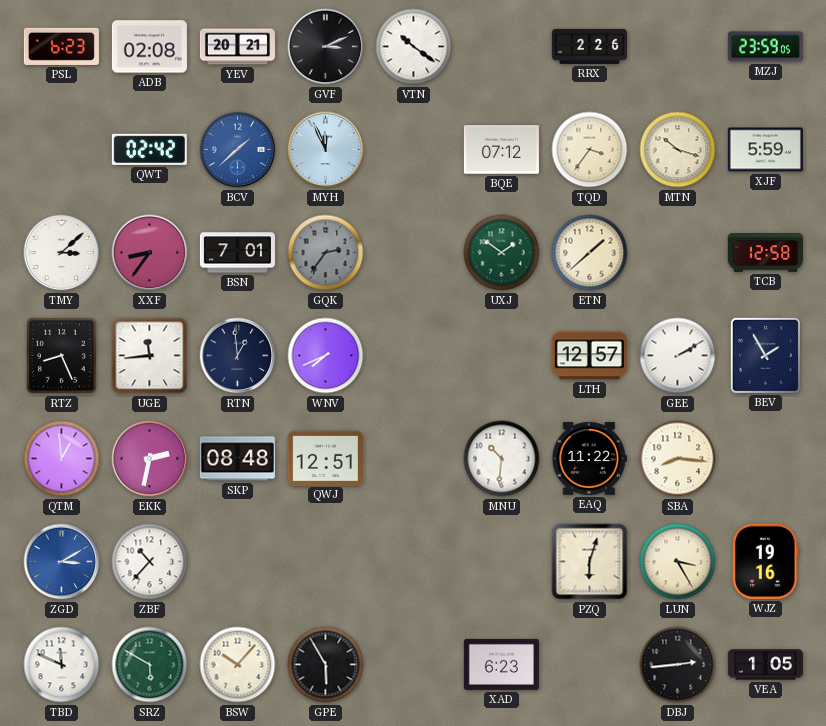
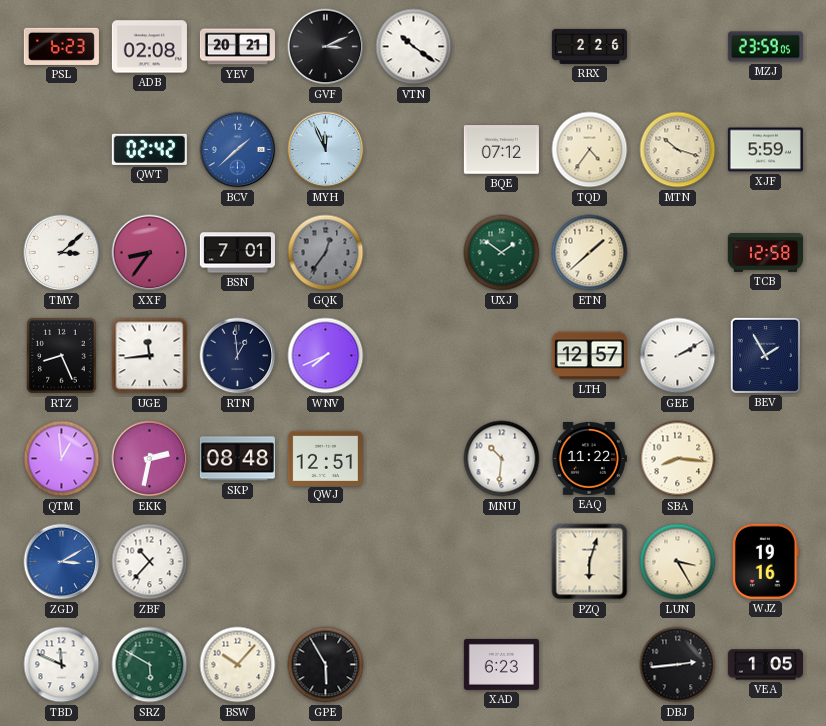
TQD: 3:36 -> 4:36 (590, 150)
GQK: 2:36 -> 12:36 (326, 253)
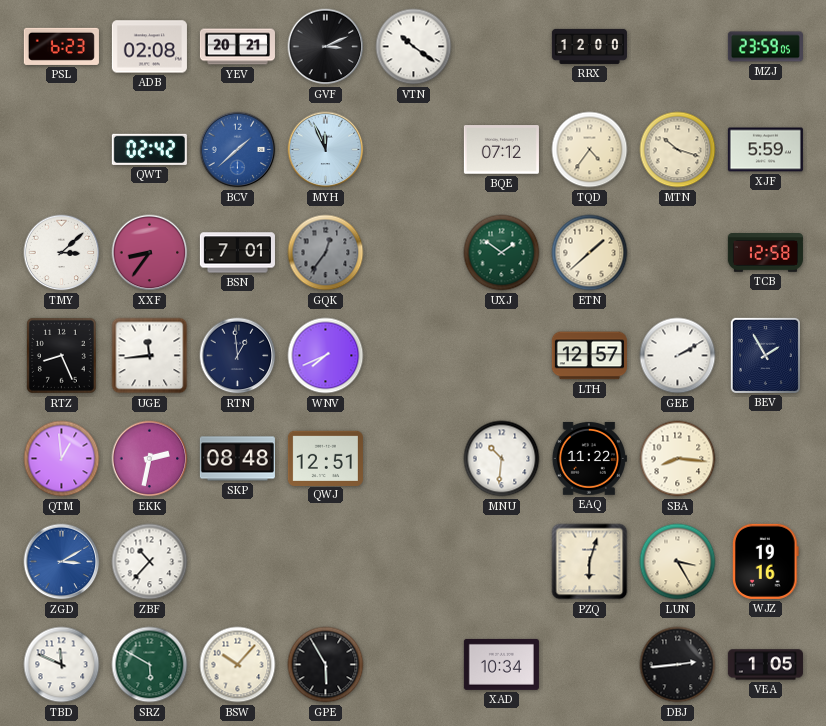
RRX: 2:26 -> 12:00 (589, 46)
XAD: 6:23 -> 10:34 (501, 664)
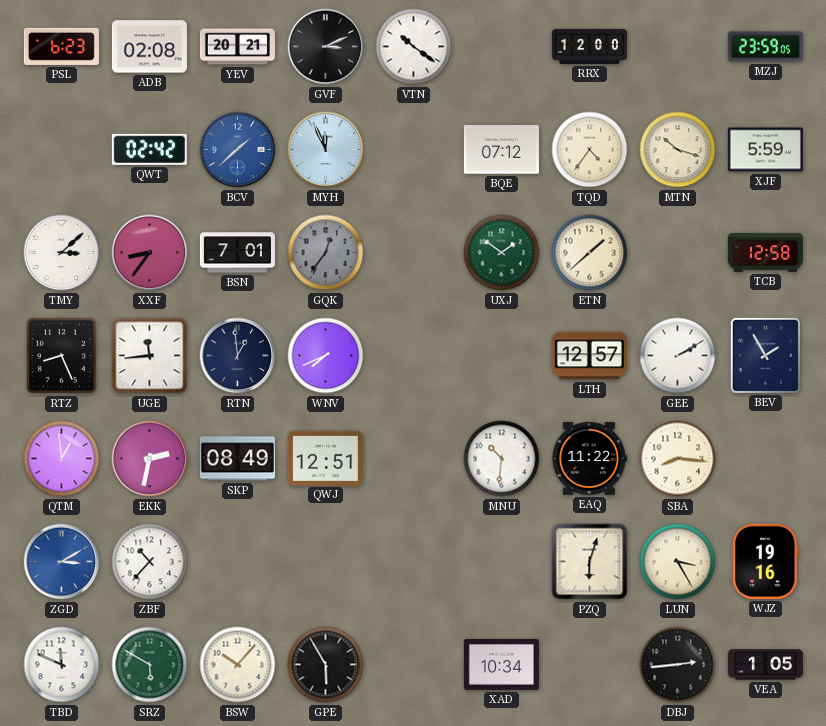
SKP: 08:48 -> 08:49 (237, 459)
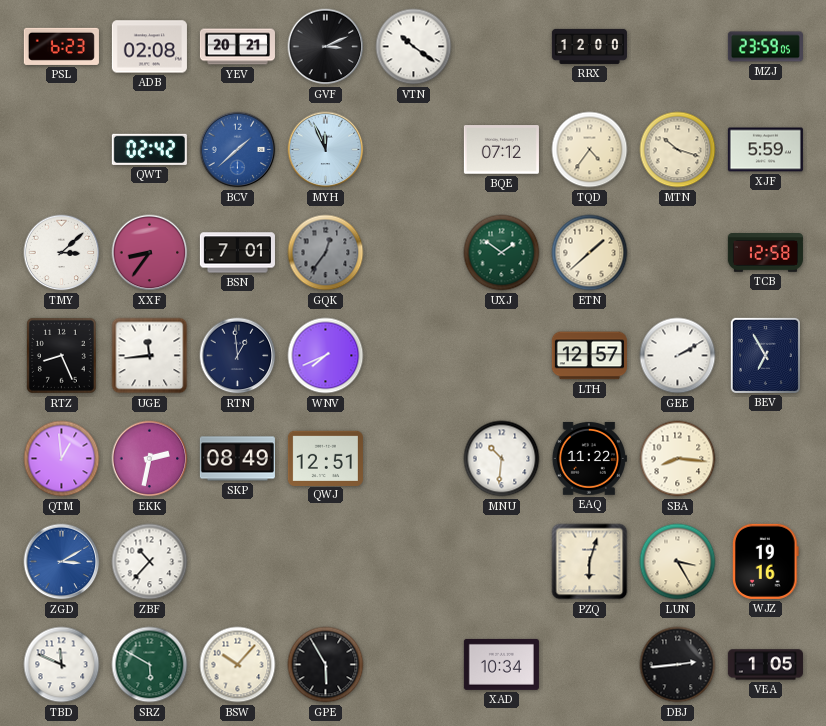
BEV: 1:55 -> 6:55 (765, 355)
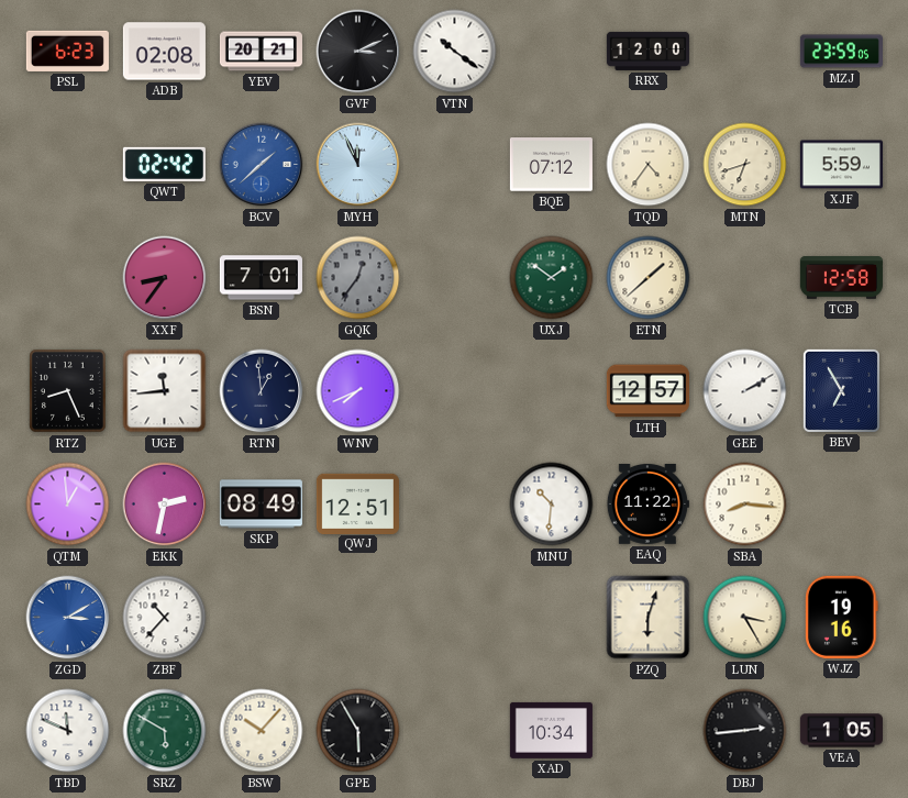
MTN: 10:18 -> 6:42 (745, 165)
TMY: 3:08 -> none (62, 253)
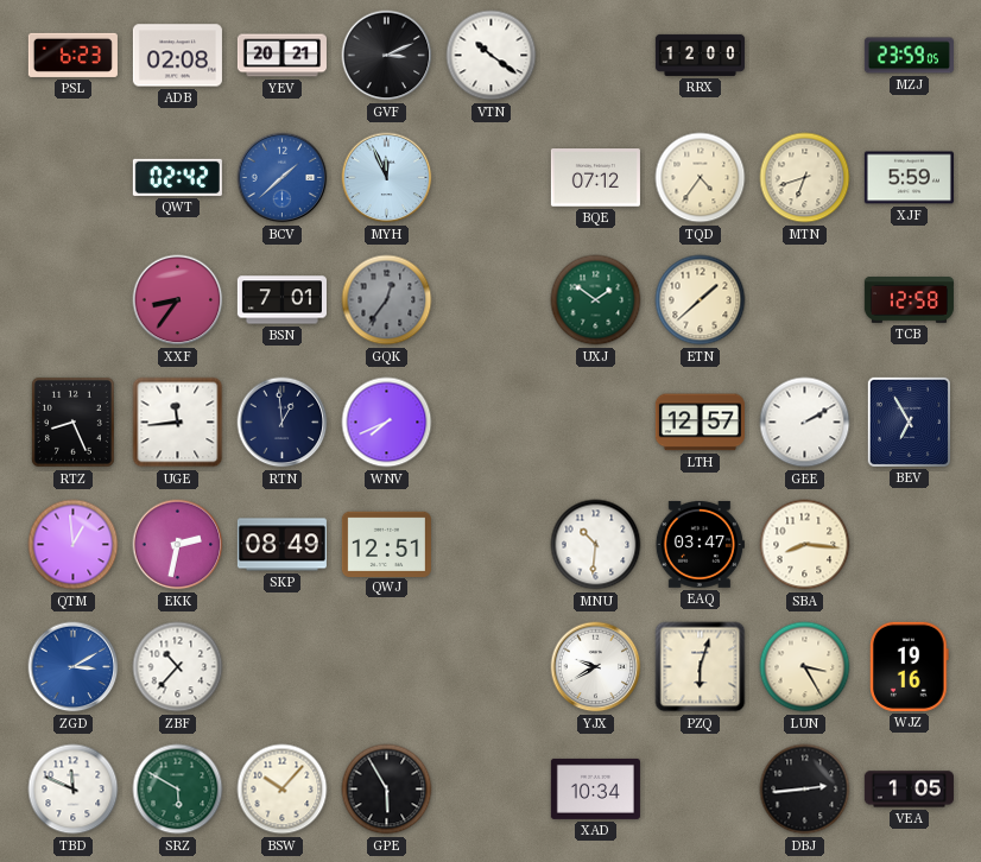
EAQ: 11:22 -> 03:47 (700, 544)
YJX: none -> 9:40 (596, 667)
